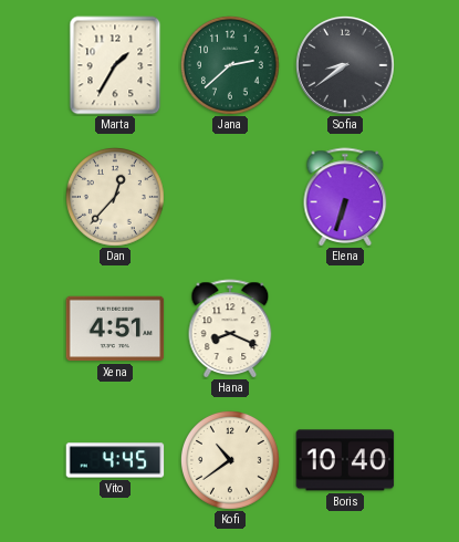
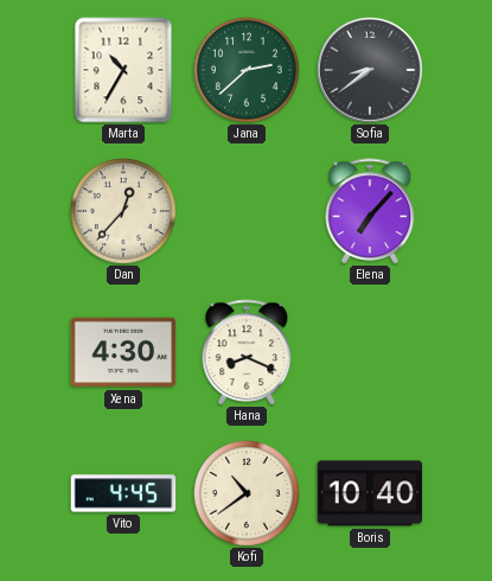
Marta: 1:35 -> 10:35 (123, 70)
Elena: 6:33 -> 7:07 (370, 211)
Xena: 4:51 -> 4:30 (123, 352)
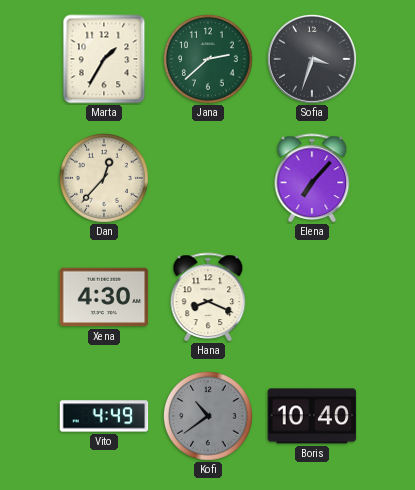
Marta: 10:35 -> 1:35 (104, 59)
Sofia: 8:39 -> 3:33 (312, 59)
Vito: 4:45 -> 4:49 (104, 416)
Kofi dial: cream -> grey (208, 416)
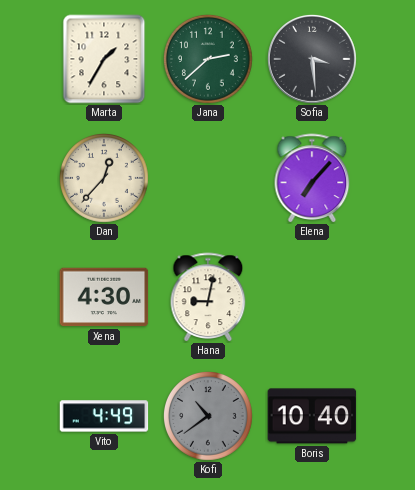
Sofia: 3:33 -> 3:29 (312, 59)
Hana: 8:19 -> 9:02 (208, 297)
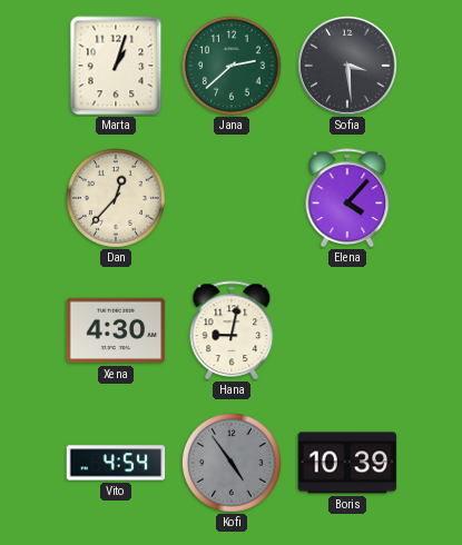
Marta: 1:35 -> 1:03 (116, 66)
Elena: 7:07 -> 4:07 (347, 198)
Vito: 4:49 -> 4:54 (116, 463)
Kofi: 10:39 -> 4:54 (232, 463)
Boris: 10:40 -> 10:39 (347, 463)
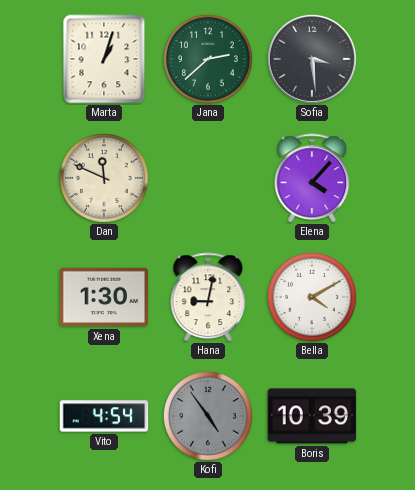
Dan: 12:37 -> 11:49 (104, 178)
Xena: 4:30 -> 1:30 (104, 297)
Bella: none -> 4:10 (312, 297)
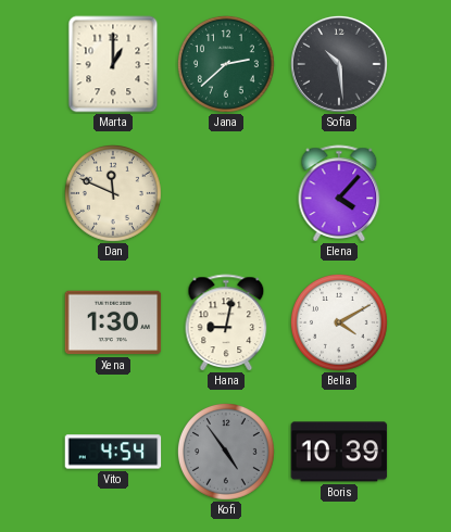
Marta: 1:03 -> 1:00 (113, 64)
Sofia: 3:29 -> 10:29 (339, 64)
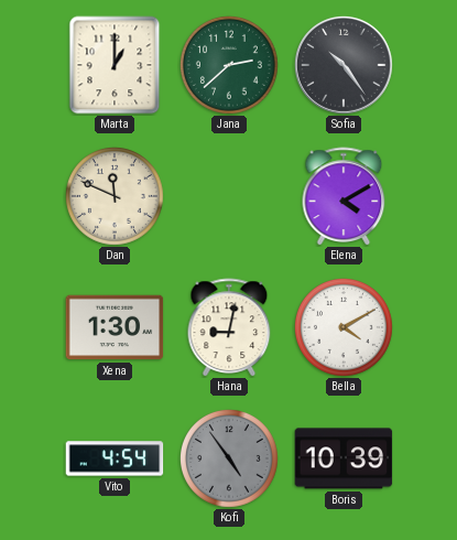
Sofia: 10:29 -> 10:24 (344, 65)
Elena: 4:07 -> 4:10 (344, 196)
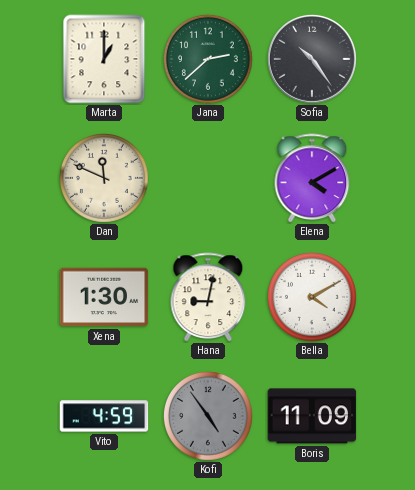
Vito: 4:54 -> 4:59 (104, 416)
Boris: 10:39 -> 11:09 (312, 416)
